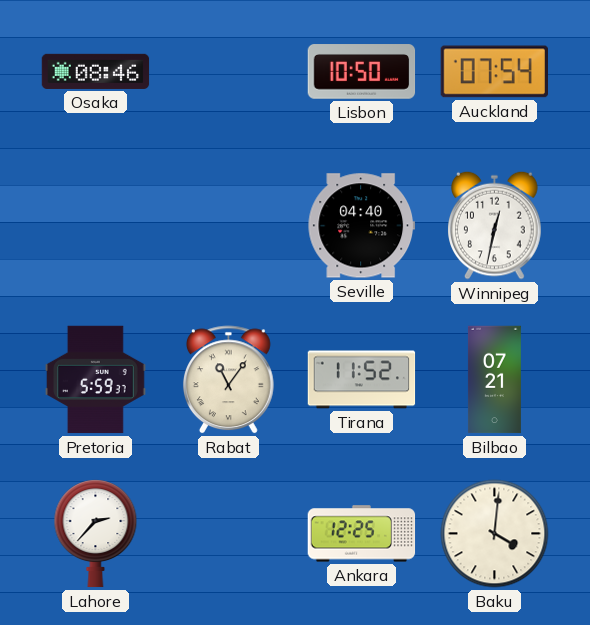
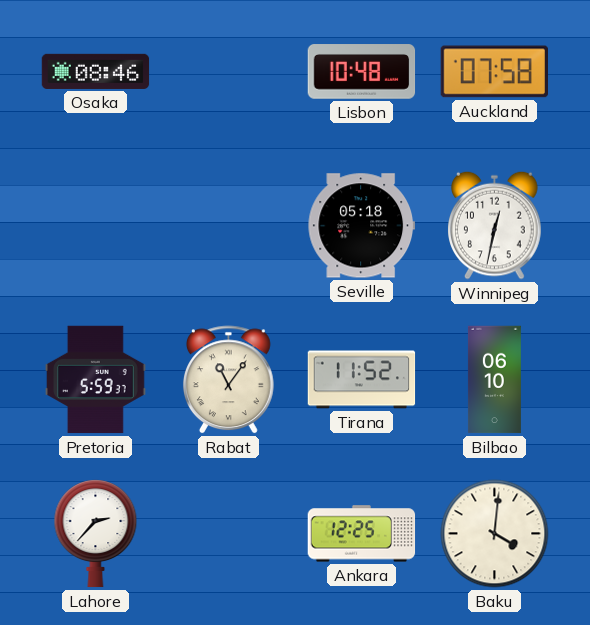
Lisbon: 10:50 -> 10:48 (362, 72)
Auckland: 07:54 -> 07:58 (495, 72)
Seville: 04:40 -> 05:18 (361, 226)
Bilbao: 07:21 -> 06:10 (494, 380)
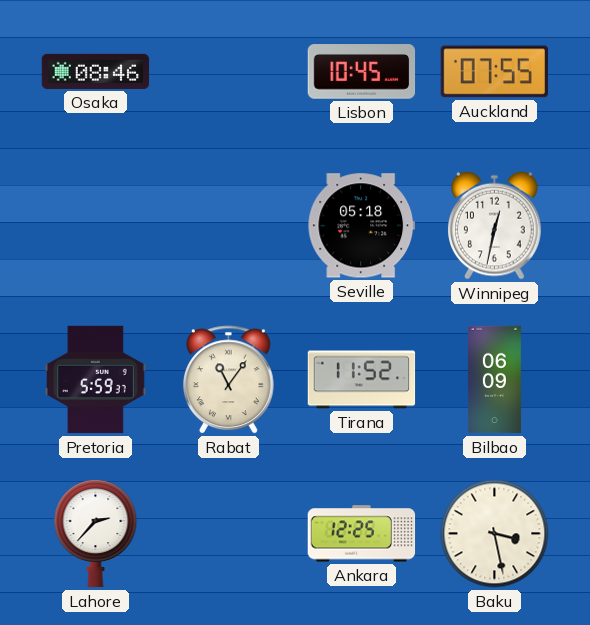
Lisbon: 10:48 -> 10:45 (362, 72)
Auckland: 07:58 -> 07:55 (495, 72)
Bilbao: 06:10 -> 06:09 (494, 380)
Baku: 4:01 -> 3:28 (495, 534)
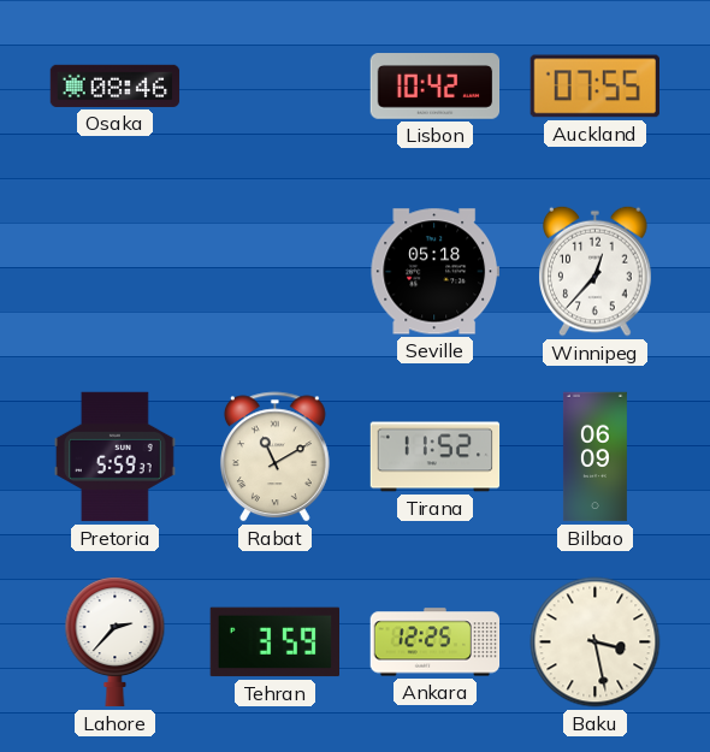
Lisbon: 10:45 -> 10:42 (436, 87)
Winnipeg: 12:32 -> 12:37 (596, 271)
Rabat: 11:06 -> 11:10 (274, 457)
Tehran: none -> 3:59 (274, 643)
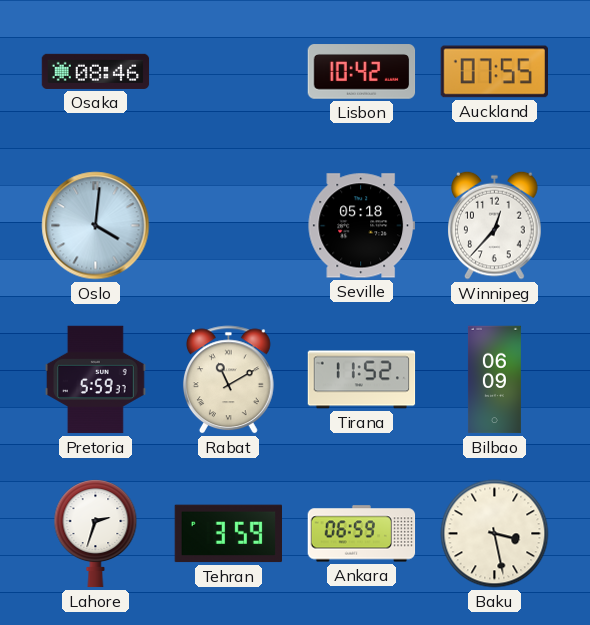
Oslo: none -> 4:01 (96, 226)
Lahore: 2:37 -> 2:33 (96, 534)
Ankara: 12:25 -> 06:59 (362, 534)
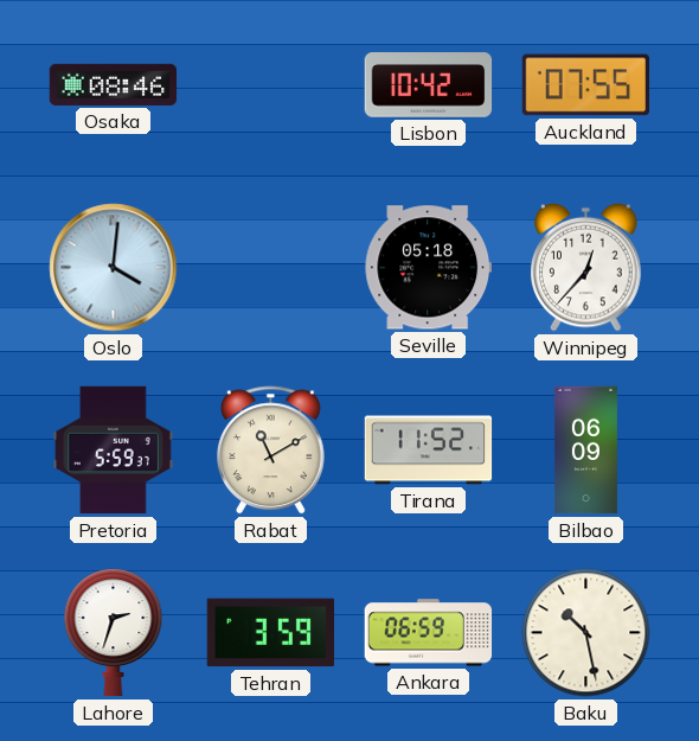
Baku: 3:28 -> 10:28 (586, 633)
